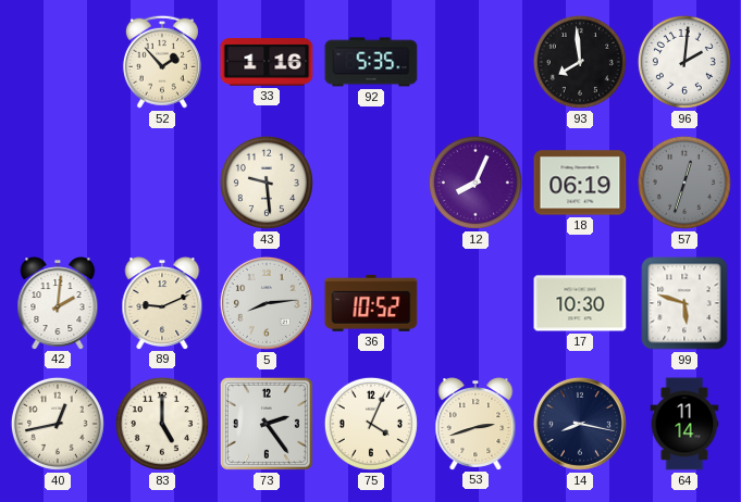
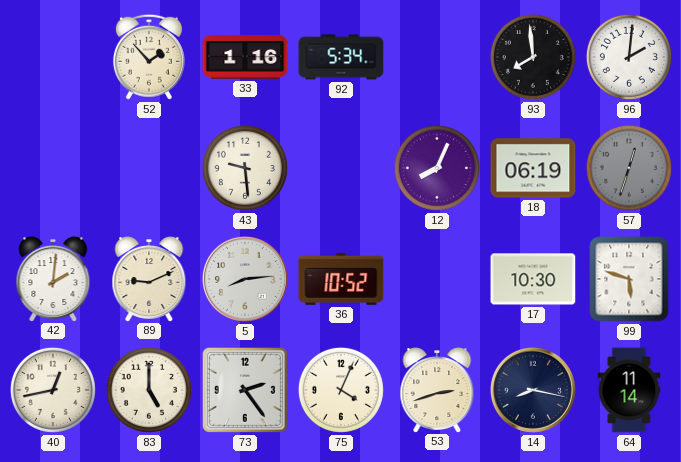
92: 5:35 -> 5:34 (341, 57)
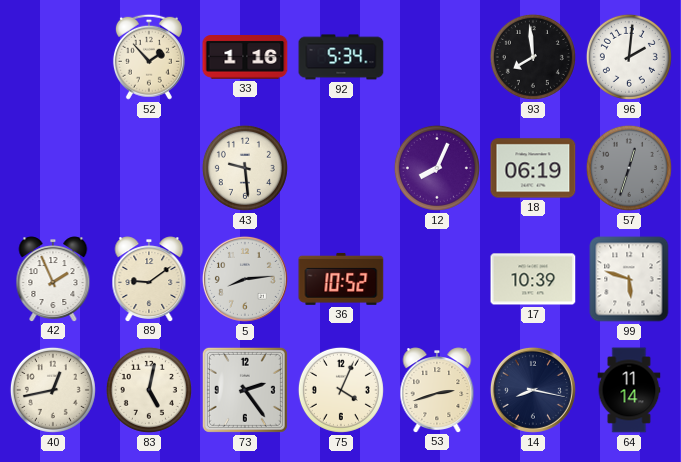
42: 2:01 -> 1:56 (53, 279)
89: 9:11 -> 9:09 (149, 279)
17: 10:30 -> 10:39 (533, 279)
83: 5:00 -> 5:02 (149, 390)
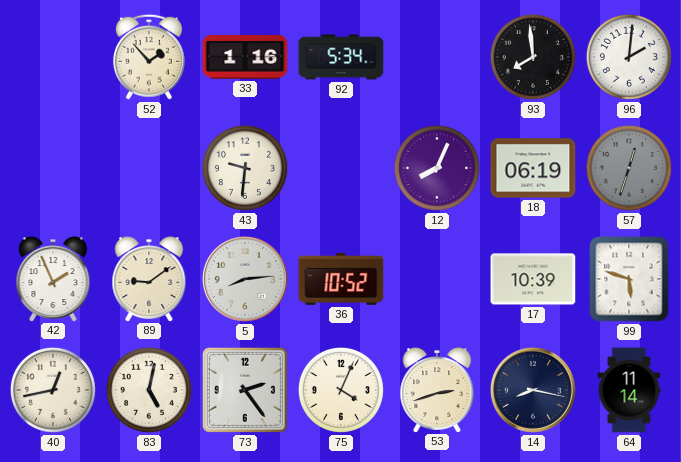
43: 9:29 -> 9:31 (245, 168)
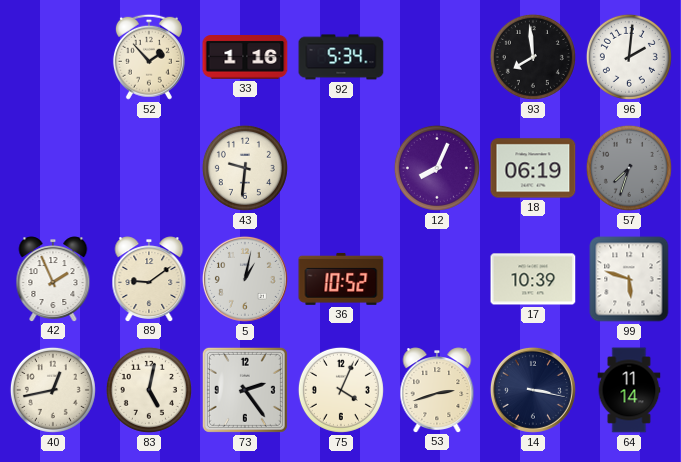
57: 12:33 -> 7:33 (629, 168)
5: 8:14 -> 1:02 (245, 279)
14: 8:17 -> 3:17 (533, 390)
